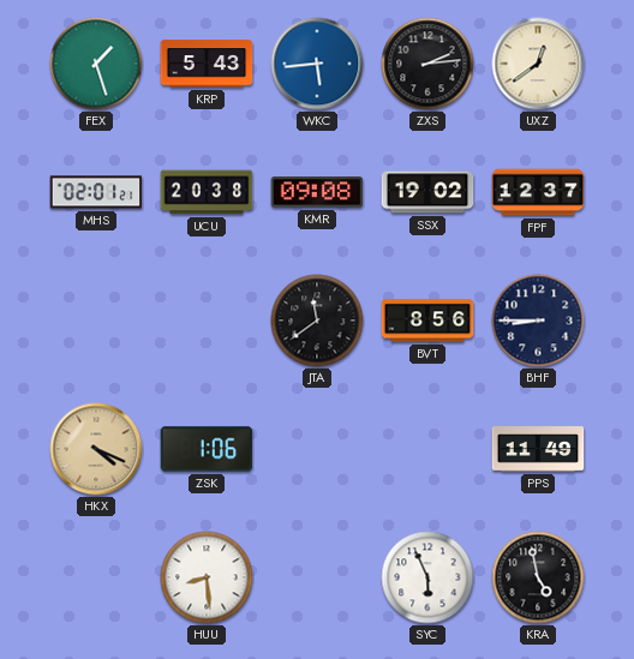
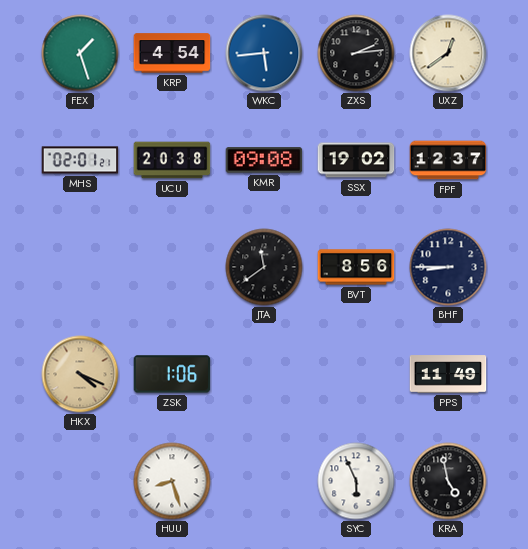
KRP: 5:43 -> 4:54 (172, 53)
HUU: 8:29 -> 8:27 (172, 481)
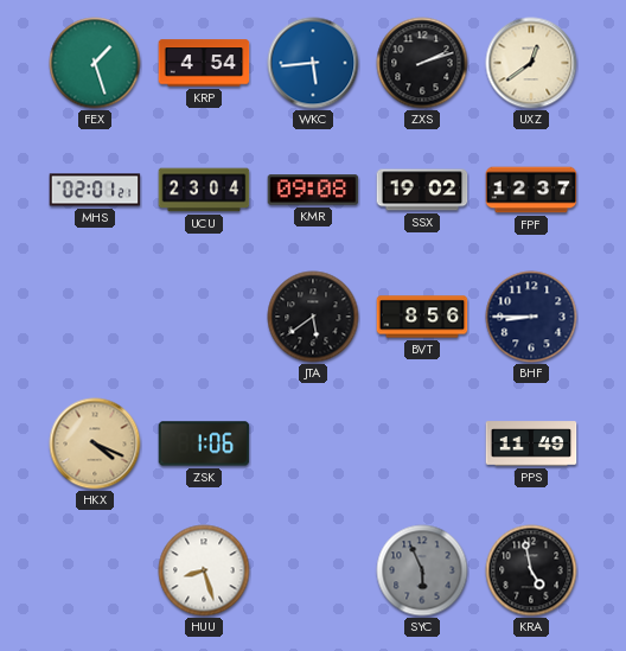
ZXS: 2:14 -> 2:12 (422, 63)
UCU: 20:38 -> 23:04 (204, 190)
JTA: 11:39 -> 5:39 (313, 317)
SYC dial: white -> grey (422, 570)
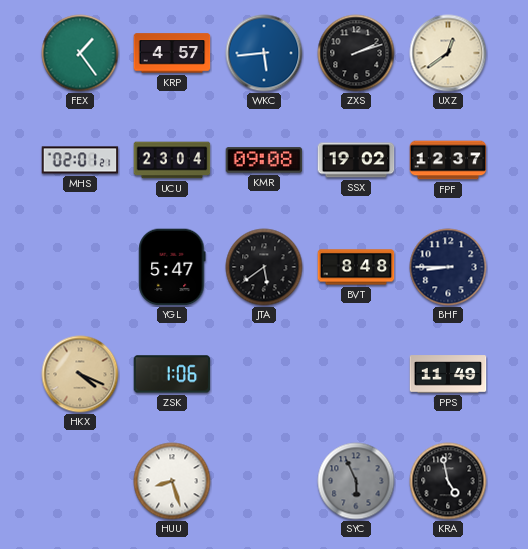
FEX: 1:27 -> 1:24 (80, 53)
KRP: 4:54 -> 4:57 (172, 53)
YGL: none -> 5:47 (172, 267)
BVT: 8:56 -> 8:48 (356, 267)
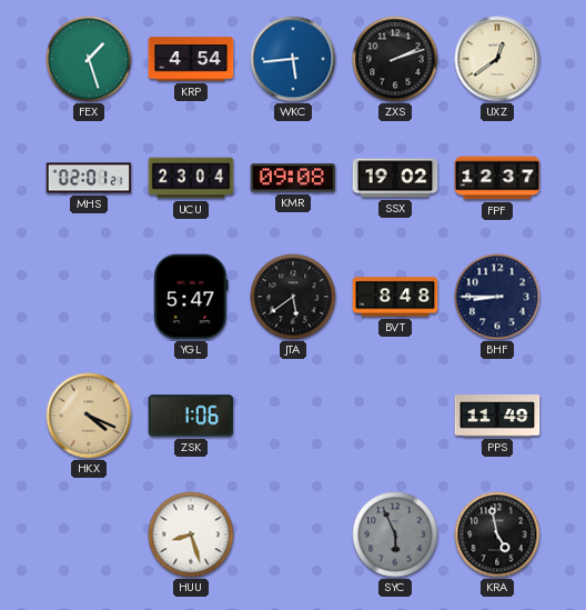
FEX: 1:24 -> 1:27 (89, 59)
KRP: 4:57 -> 4:54 (191, 59)
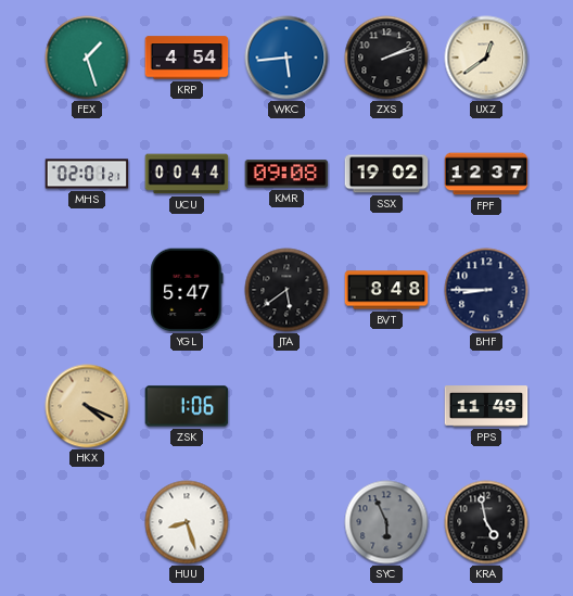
UCU: 23:04 -> 00:44 (187, 174)
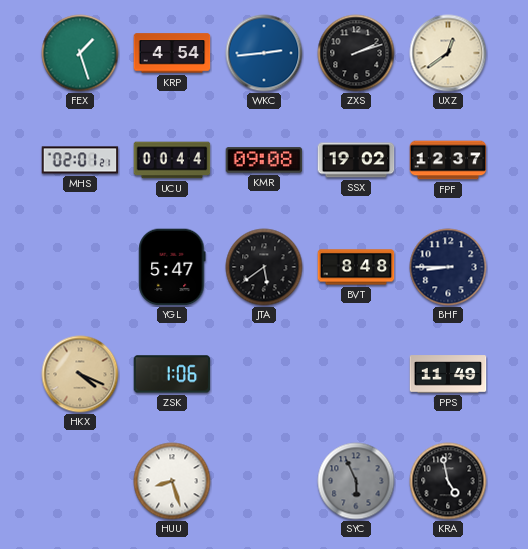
WKC: 5:44 -> 2:44 (264, 53)
